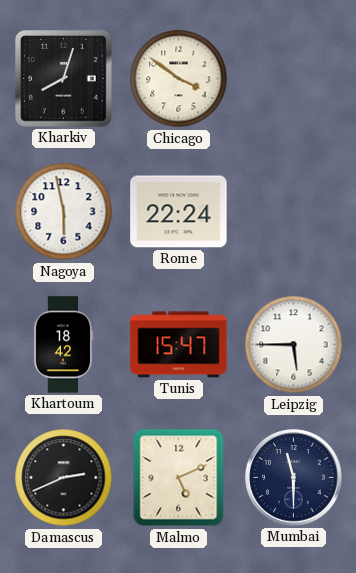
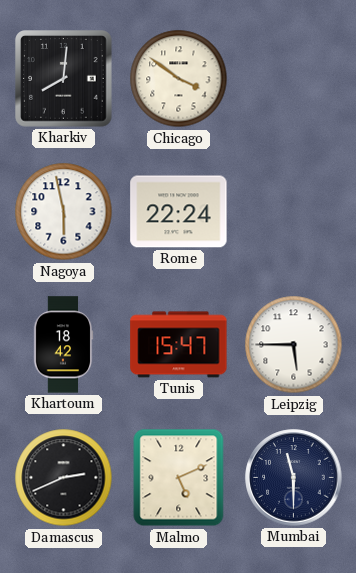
Kharkiv: 8:03 -> 8:01 (64, 79)
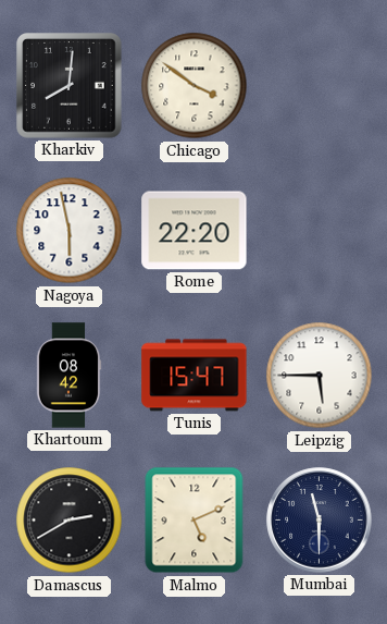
Rome: 22:24 -> 22:20 (195, 231)
Khartoum: 18:42 -> 08:42 (68, 376)
Damascus: 2:41 -> 2:40 (70, 521)
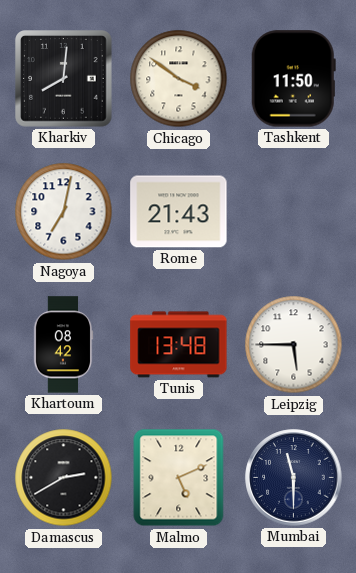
Tashkent: none -> 11:50 (293, 79)
Nagoya: 5:58 -> 7:02 (64, 212)
Rome: 22:20 -> 21:43 (179, 212)
Tunis: 15:47 -> 13:48 (179, 345)
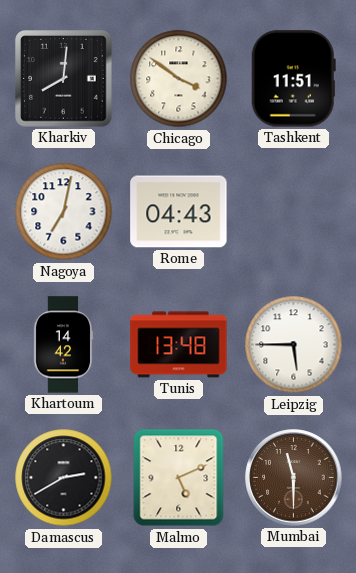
Tashkent: 11:50 -> 11:51 (293, 79)
Rome: 21:43 -> 04:43 (179, 212)
Khartoum: 08:42 -> 14:42 (63, 345)
Mumbai dial: navy -> brown (294, 478)
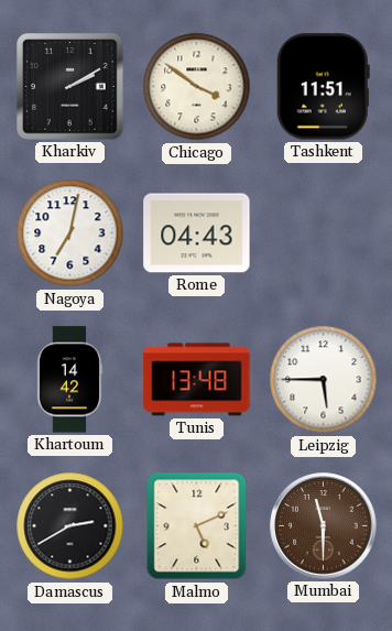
Kharkiv: 8:01 -> 2:10 (70, 87)
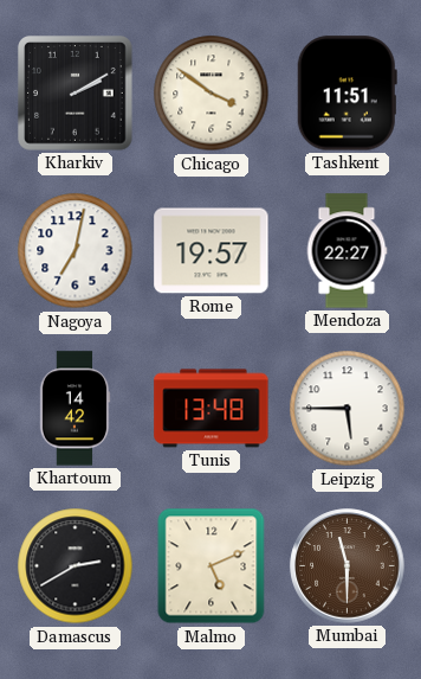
Rome: 04:43 -> 19:57 (212, 251)
Mendoza: none -> 22:27 (346, 251)
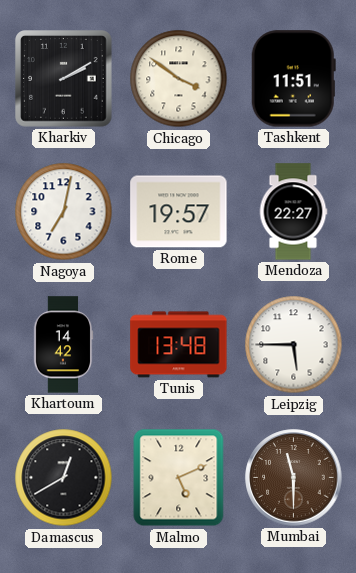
Damascus: 2:40 -> 12:40 (64, 478)
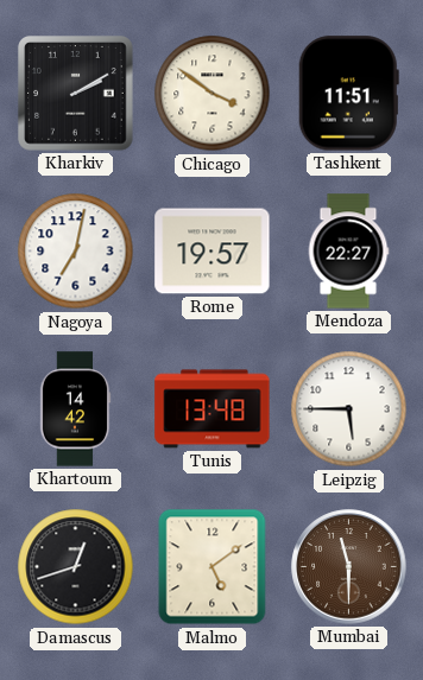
Damascus: 12:40 -> 12:42 (76, 567)
Malmo: 5:11 -> 5:09 (213, 567)
